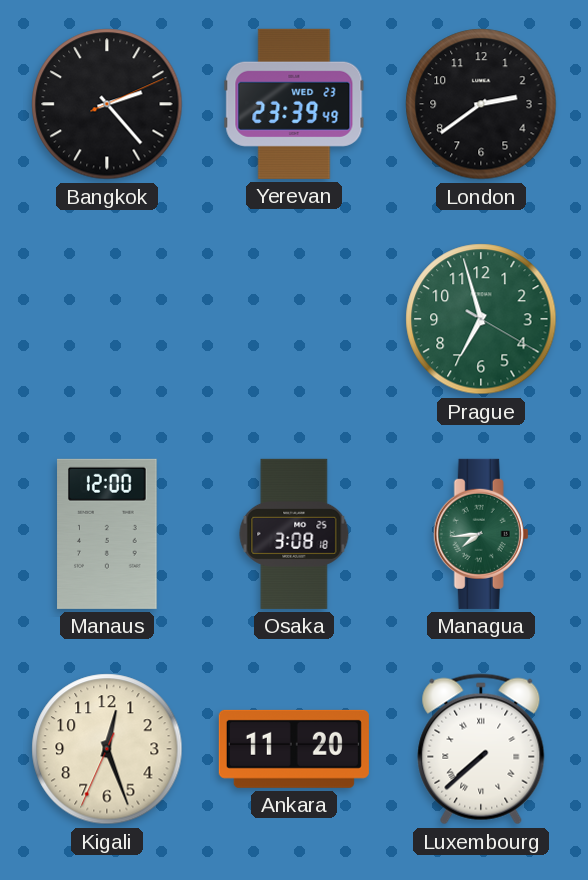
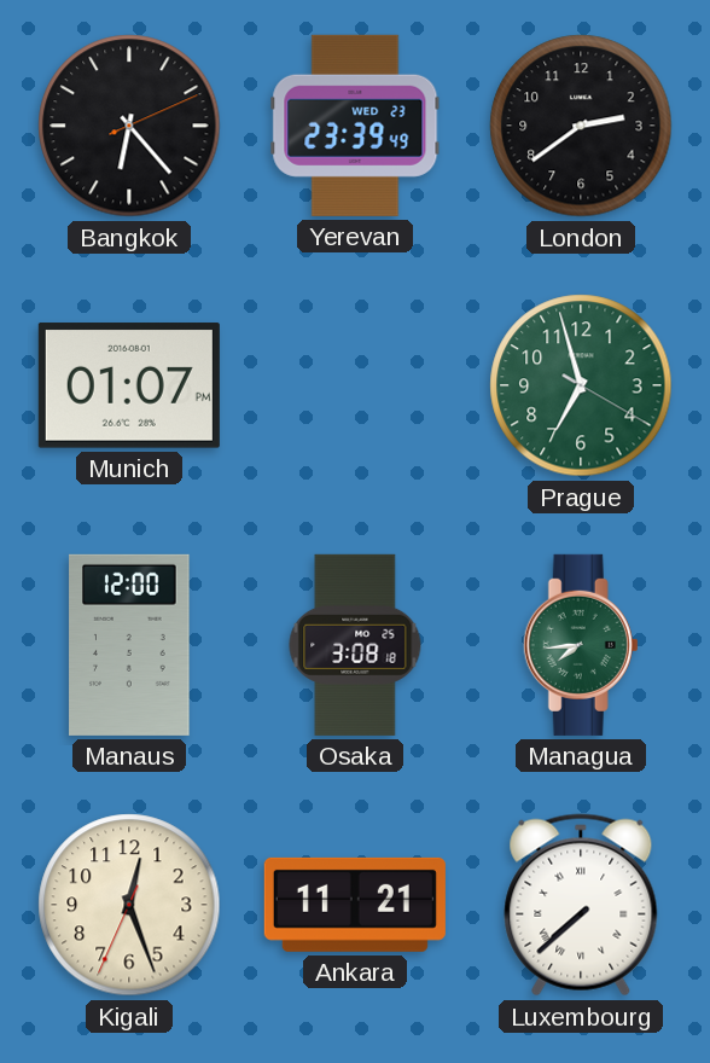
Bangkok: 2:23 -> 6:23 (129, 126)
Munich: none -> 01:07 (129, 385)
Ankara: 11:20 -> 11:21 (355, 905)
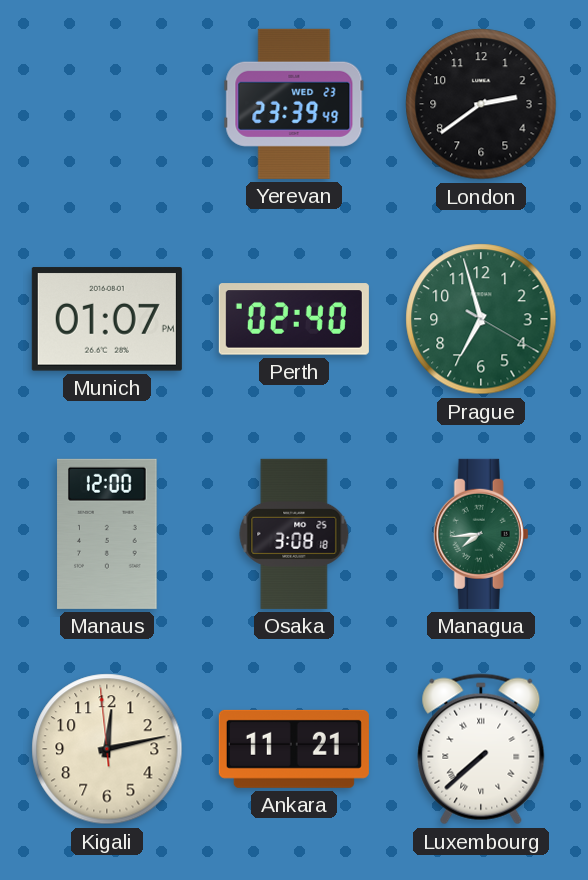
Bangkok: 6:23 -> none (129, 126)
Perth: none -> 02:40 (294, 319)
Kigali: 12:26 -> 12:12 (107, 749)
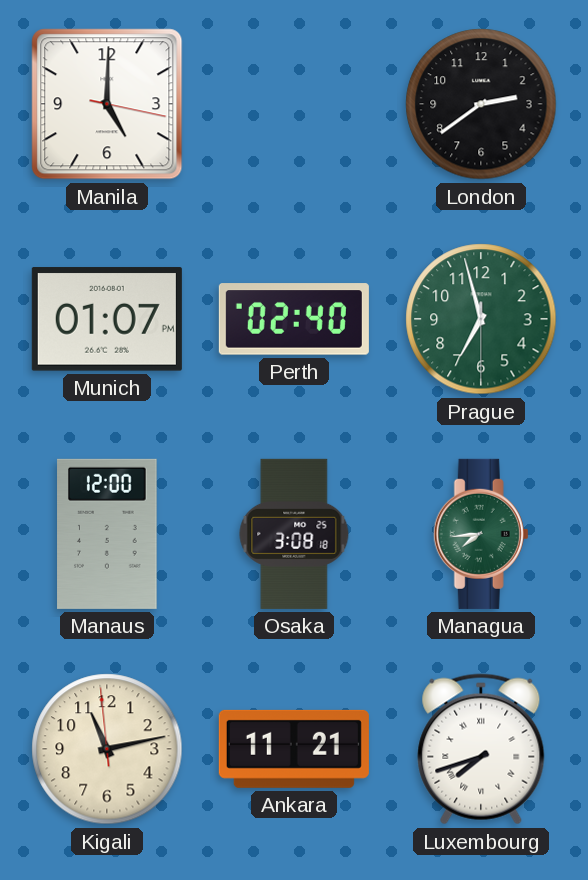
Manila: none -> 5:00 (107, 104)
Yerevan: 23:39 -> none (294, 104)
Prague: 6:57:20 -> 6:57:30 (481, 319)
Kigali: 12:12 -> 11:12 (107, 749)
Luxembourg: 7:38 -> 7:42 (481, 749)
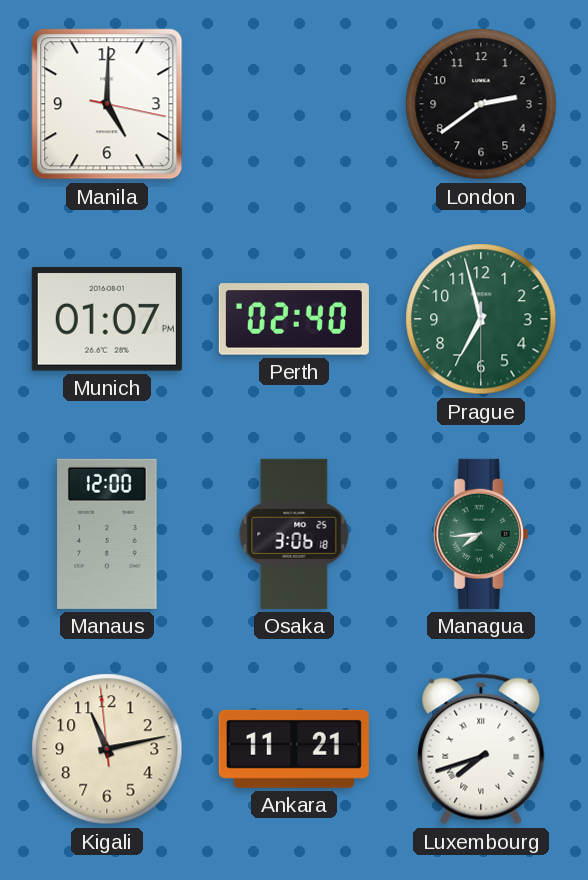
Osaka: 3:08 -> 3:06 (294, 534)
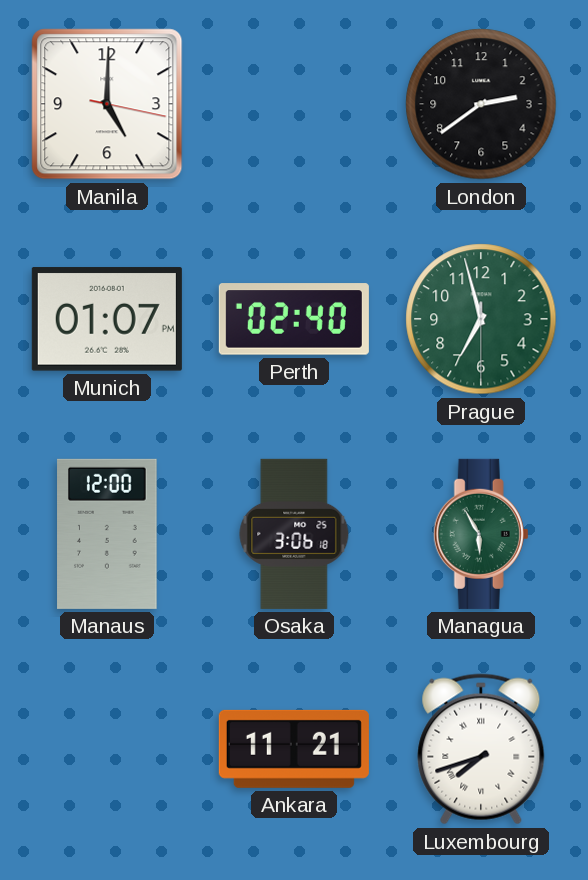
Managua: 7:44 -> 5:55 (481, 534)
Kigali: 11:12 -> none (107, 749)
